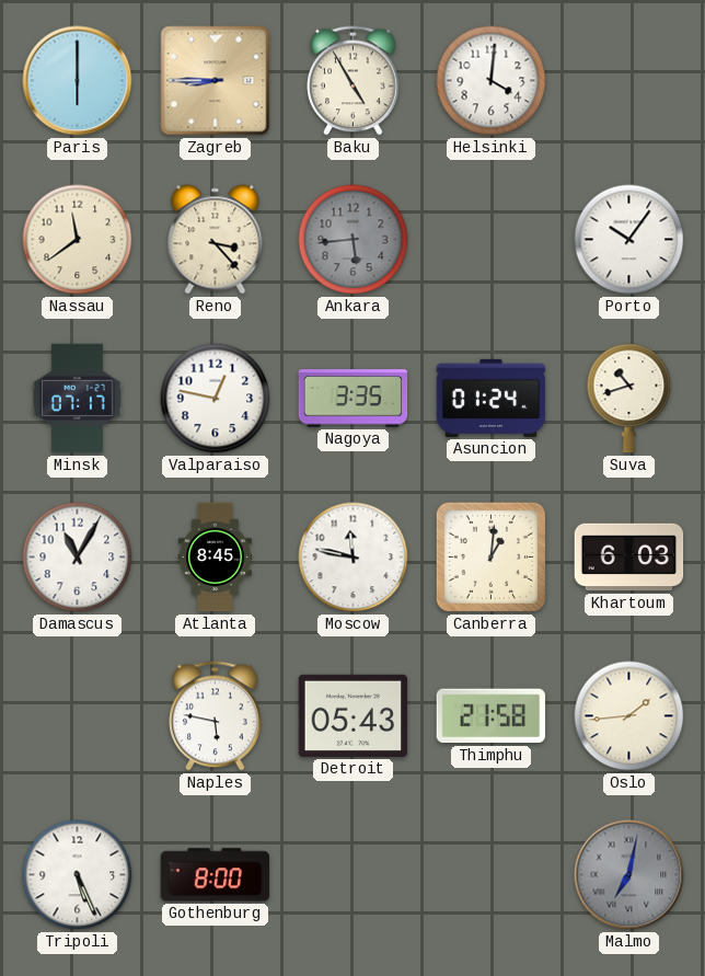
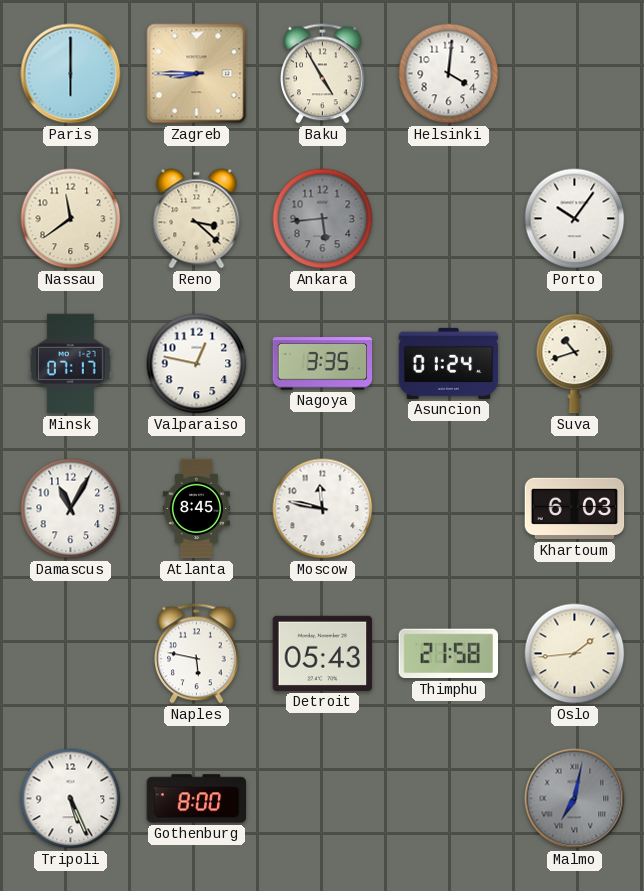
Reno: 3:23 -> 3:22 (197, 219)
Canberra: 1:01 -> none (490, 556)
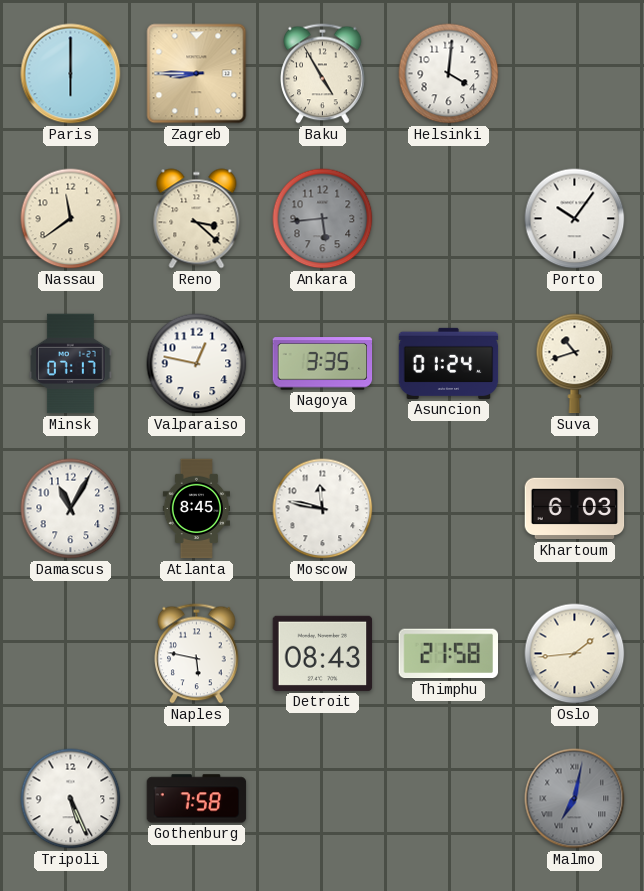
Detroit: 05:43 -> 08:43 (323, 653)
Gothenburg: 8:00 -> 7:58 (197, 799)
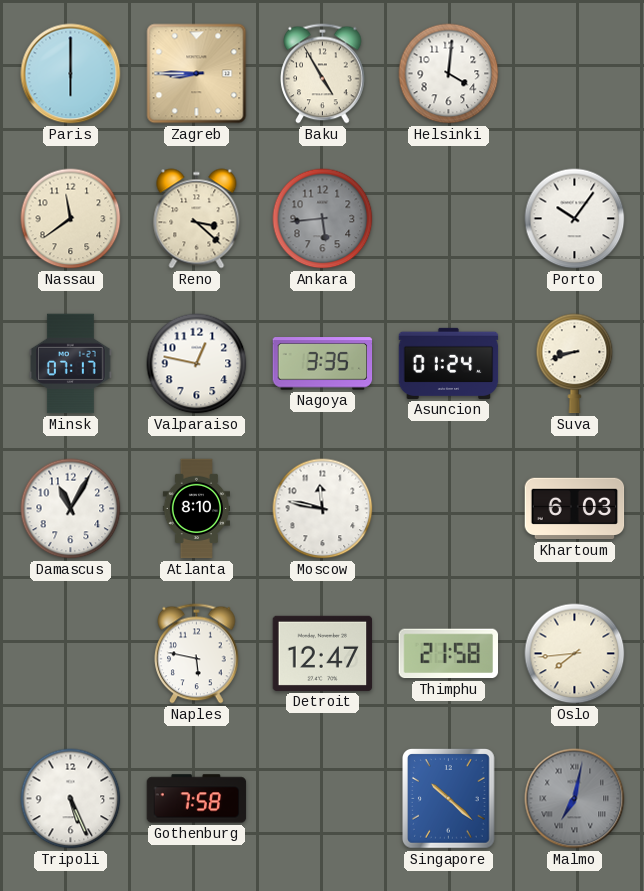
Suva: 10:42 -> 8:42 (575, 364)
Atlanta: 8:45 -> 8:10 (196, 509)
Detroit: 08:43 -> 12:47 (323, 653)
Oslo: 1:44 -> 7:44 (575, 654)
Singapore: none -> 10:22 (449, 799)
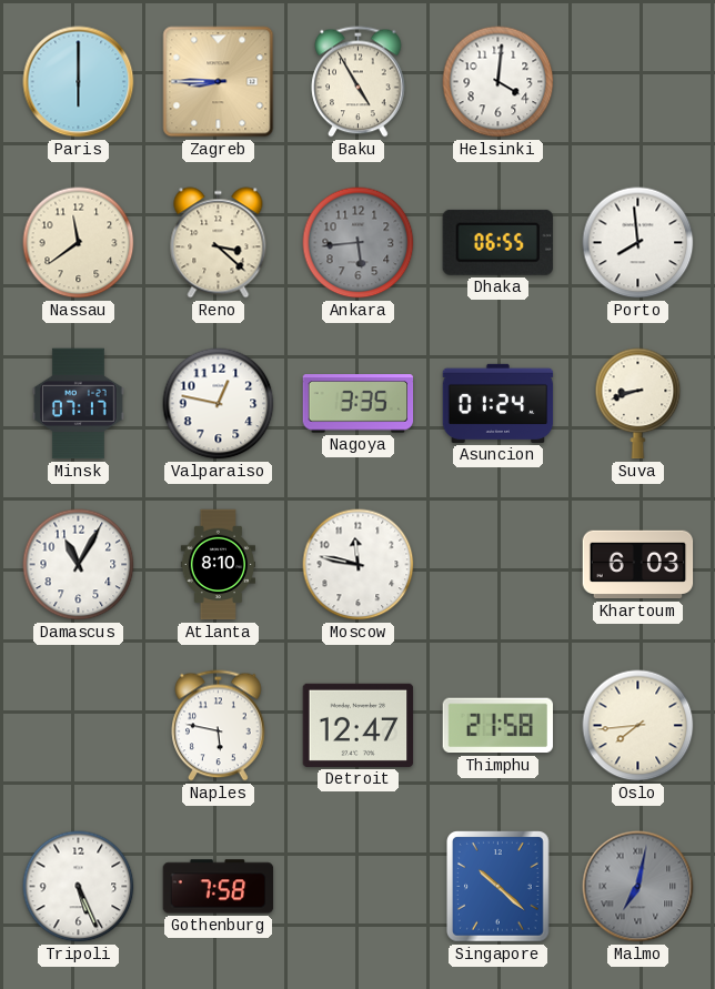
Dhaka: none -> 06:55 (497, 242)
Porto: 10:06 -> 7:59 (638, 243)
